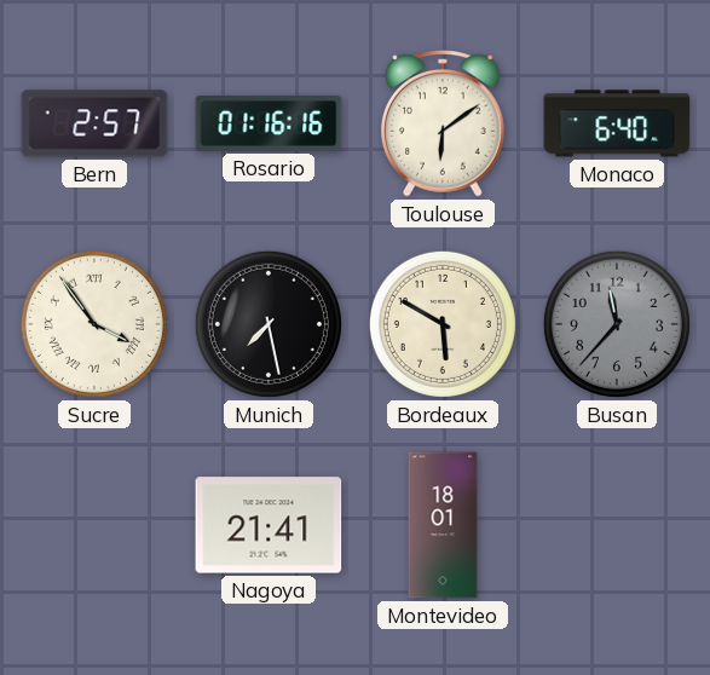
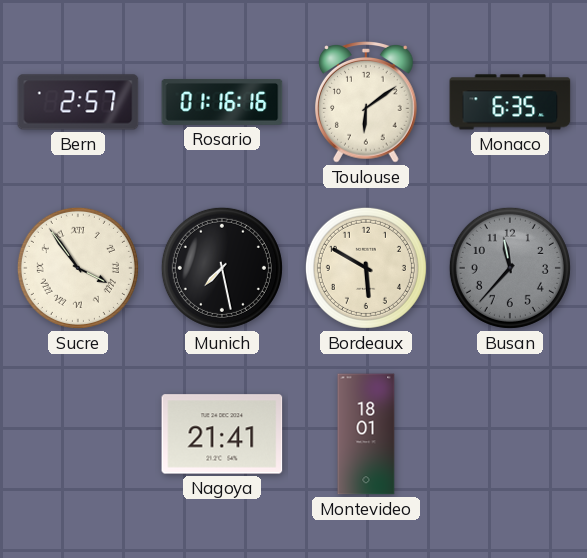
Monaco: 6:40 -> 6:35 (510, 102)
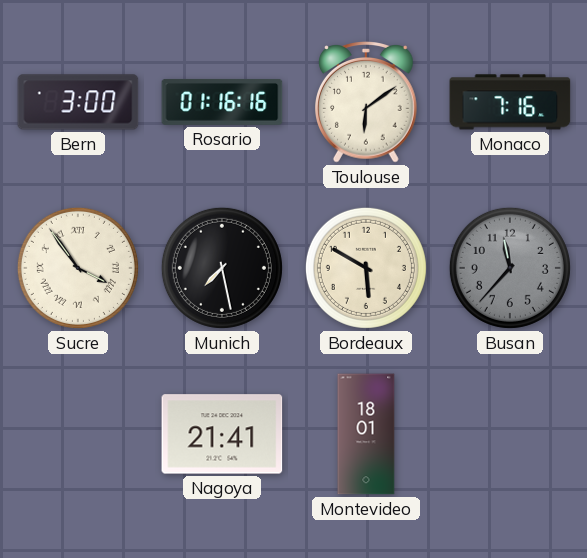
Bern: 2:57 -> 3:00 (78, 102)
Monaco: 6:35 -> 7:16 (510, 102)
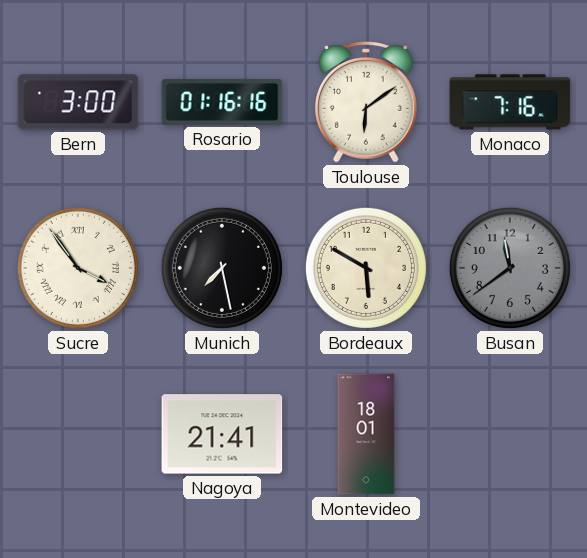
Busan: 11:37 -> 11:39 (510, 268)
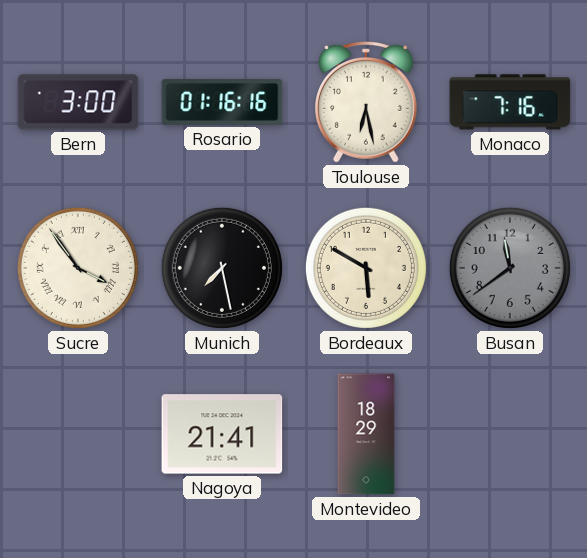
Toulouse: 6:09 -> 6:28 (367, 102)
Montevideo: 18:01 -> 18:29 (366, 434)
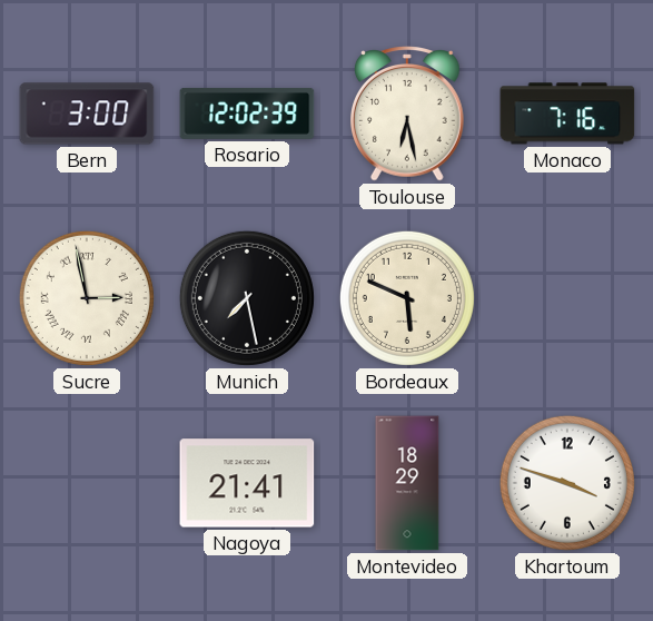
Rosario: 01:16 -> 12:02 (247, 114)
Sucre: 3:54 -> 2:58 (87, 298)
Bordeaux: 5:50 -> 5:49 (407, 298)
Busan: 11:39 -> none (510, 268)
Khartoum: none -> 3:48 (567, 483)
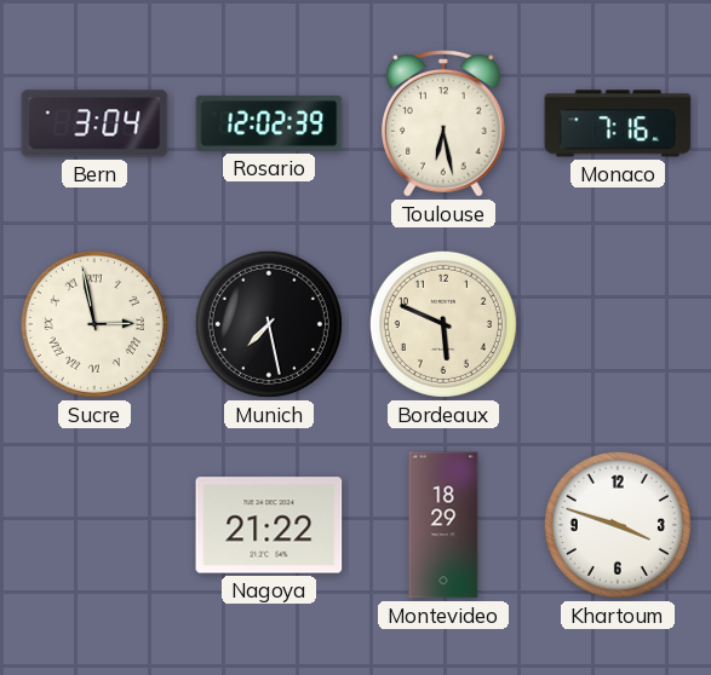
Bern: 3:00 -> 3:04 (94, 123)
Nagoya: 21:41 -> 21:22 (269, 525)
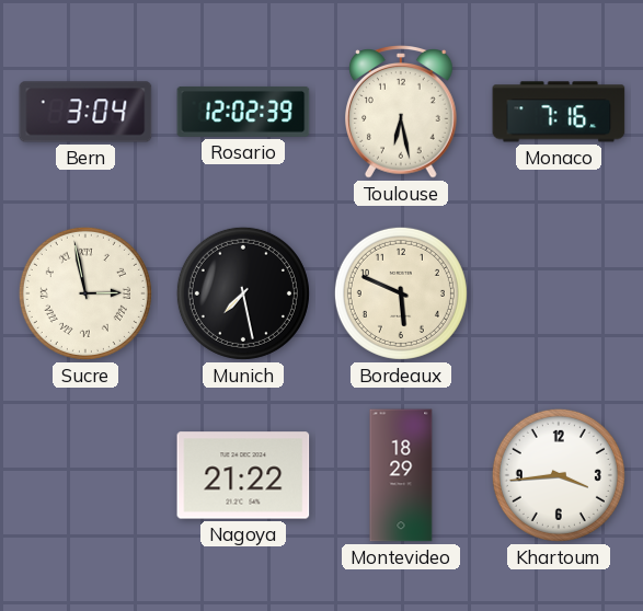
Khartoum: 3:48 -> 3:44 (559, 475)
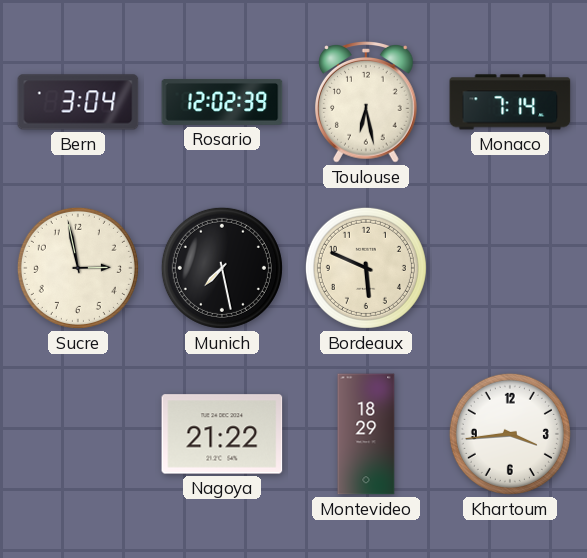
Monaco: 7:16 -> 7:14 (510, 102)
Sucre numerals: Roman -> Arabic (78, 268)
